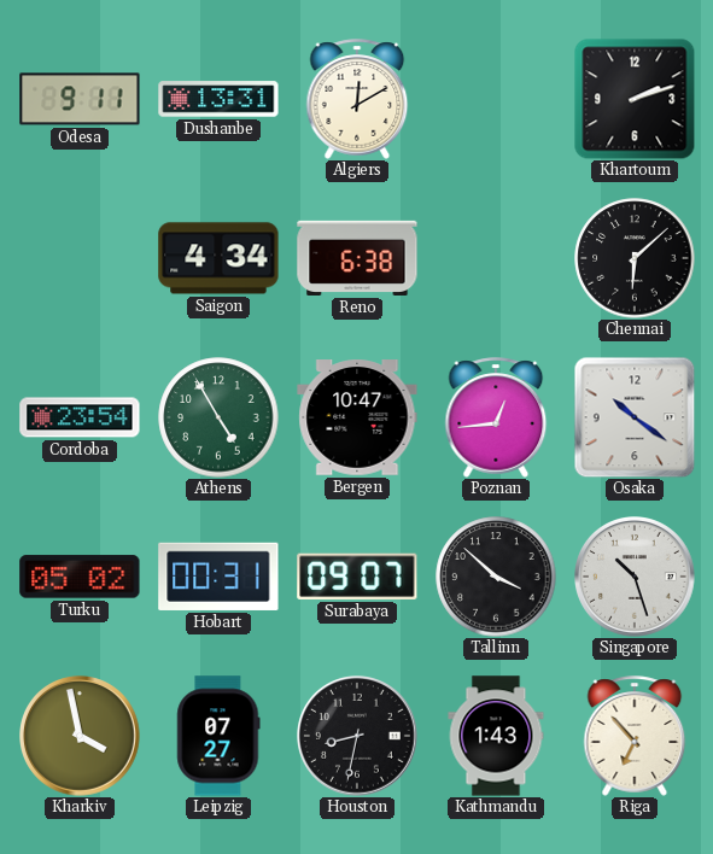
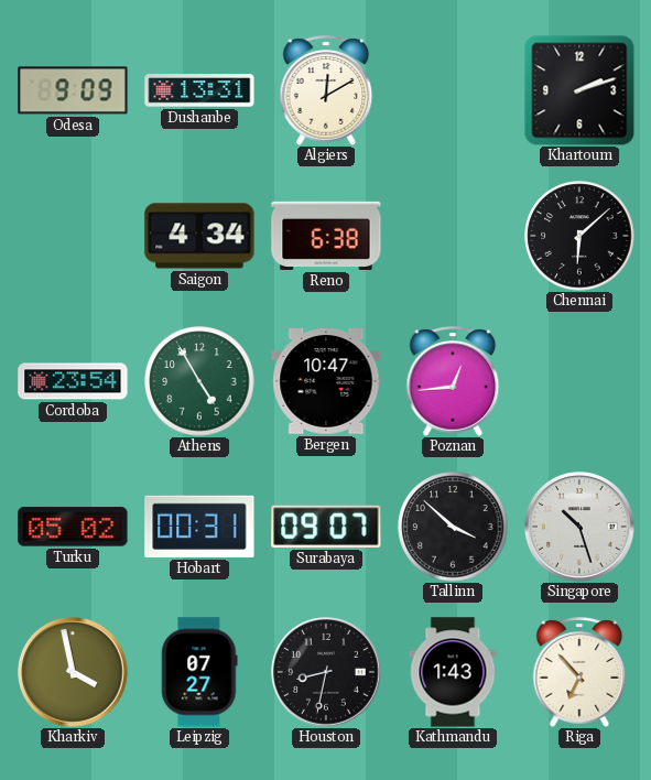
Odesa: 9:11 -> 9:09 (73, 90)
Osaka: 10:21 -> none (635, 417)
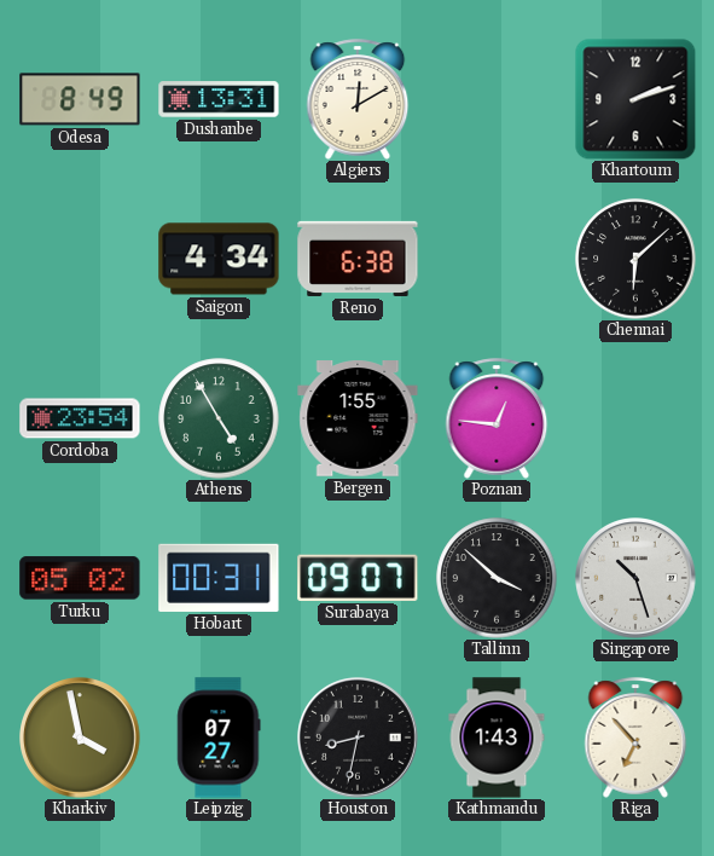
Odesa: 9:09 -> 8:49 (80, 99)
Bergen: 10:47 -> 1:55 (358, 418)
Poznan: 12:44 -> 12:46 (497, 418)
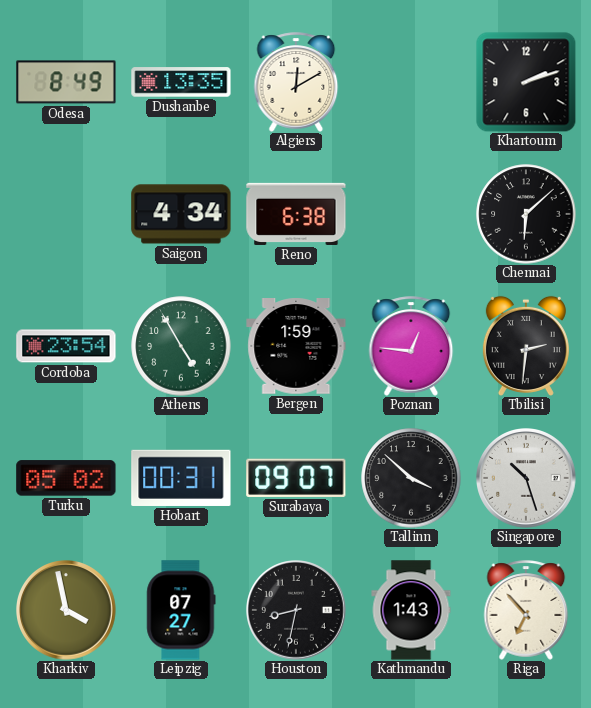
Dushanbe: 13:31 -> 13:35 (181, 82)
Bergen: 1:55 -> 1:59 (296, 346)
Tbilisi: none -> 2:31 (526, 346)
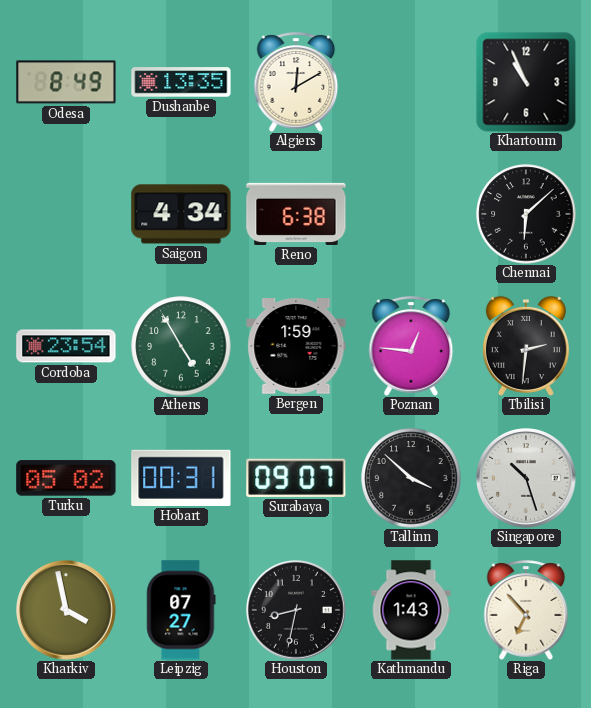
Khartoum: 2:12 -> 10:56 (526, 82)
